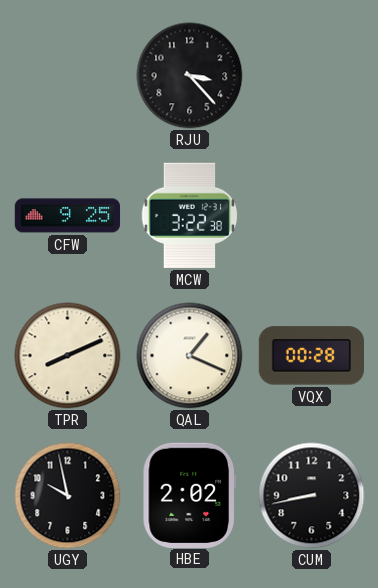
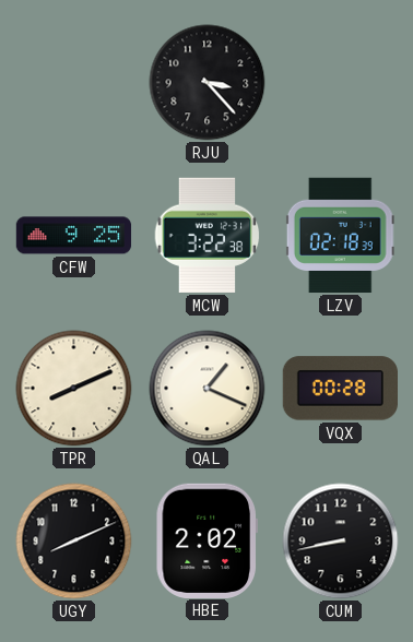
LZV: none -> 02:18 (340, 236)
UGY: 9:58 -> 8:11 (74, 542)
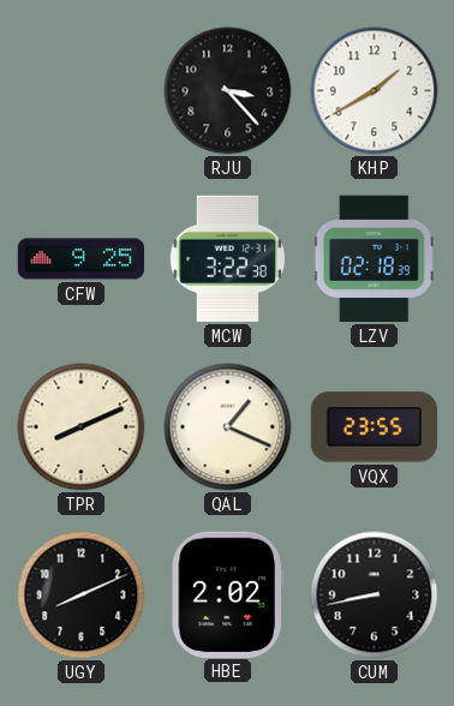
KHP: none -> 1:40 (375, 91)
VQX: 00:28 -> 23:55 (374, 427)
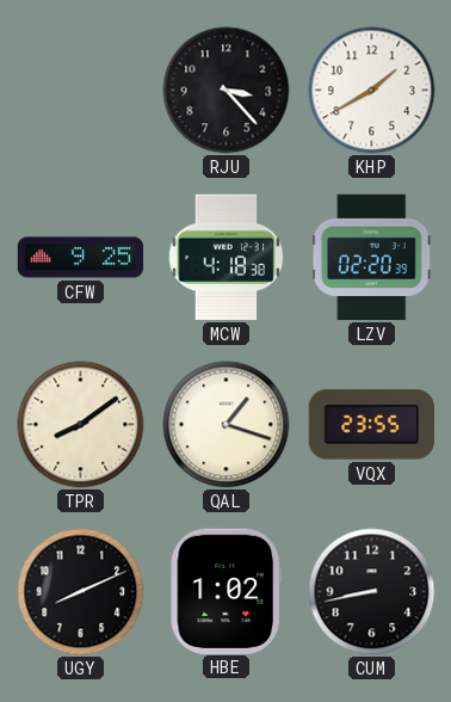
MCW: 3:22 -> 4:18 (227, 257)
LZV: 02:18 -> 02:20 (371, 258)
TPR: 8:11 -> 8:09 (81, 425)
QAL: 1:19 -> 1:18 (227, 425)
HBE: 2:02 -> 1:02 (225, 591)
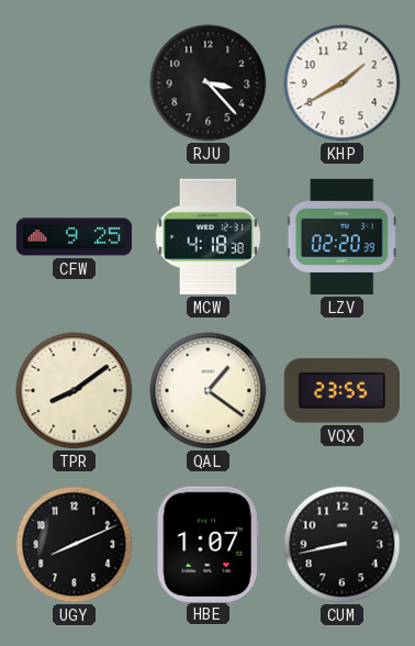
QAL: 1:18 -> 1:21 (209, 391)
HBE: 1:02 -> 1:07 (207, 544)
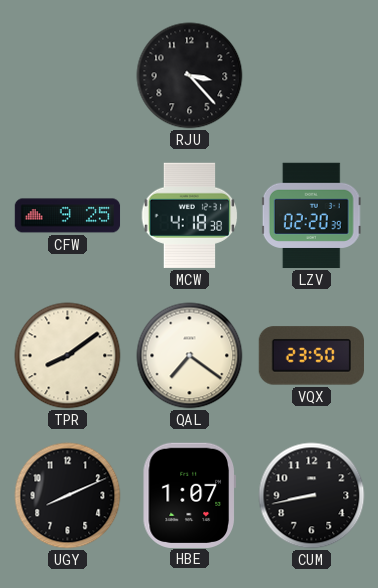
KHP: 1:40 -> none (343, 83)
QAL: 1:21 -> 7:21 (190, 356)
VQX: 23:55 -> 23:50 (311, 356)
